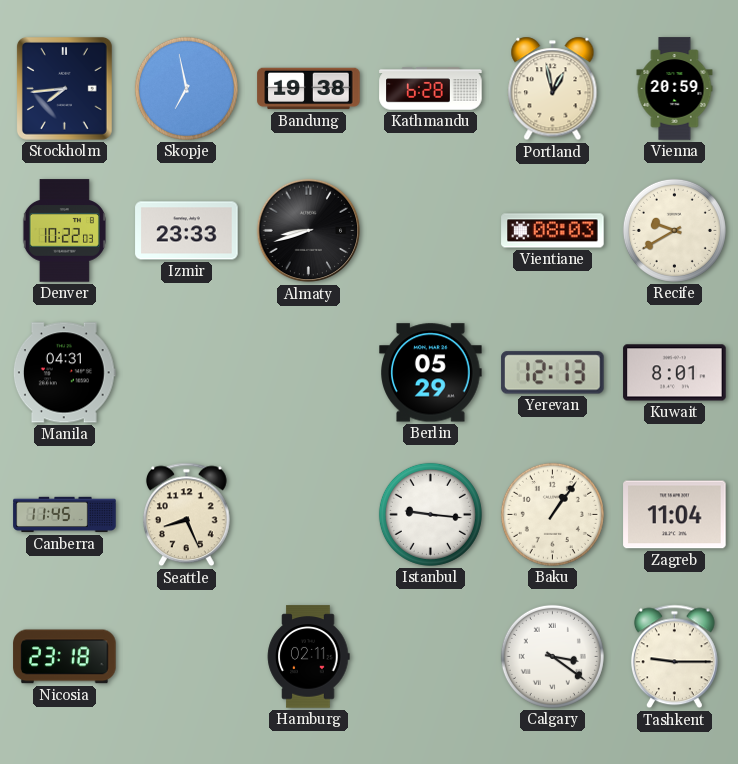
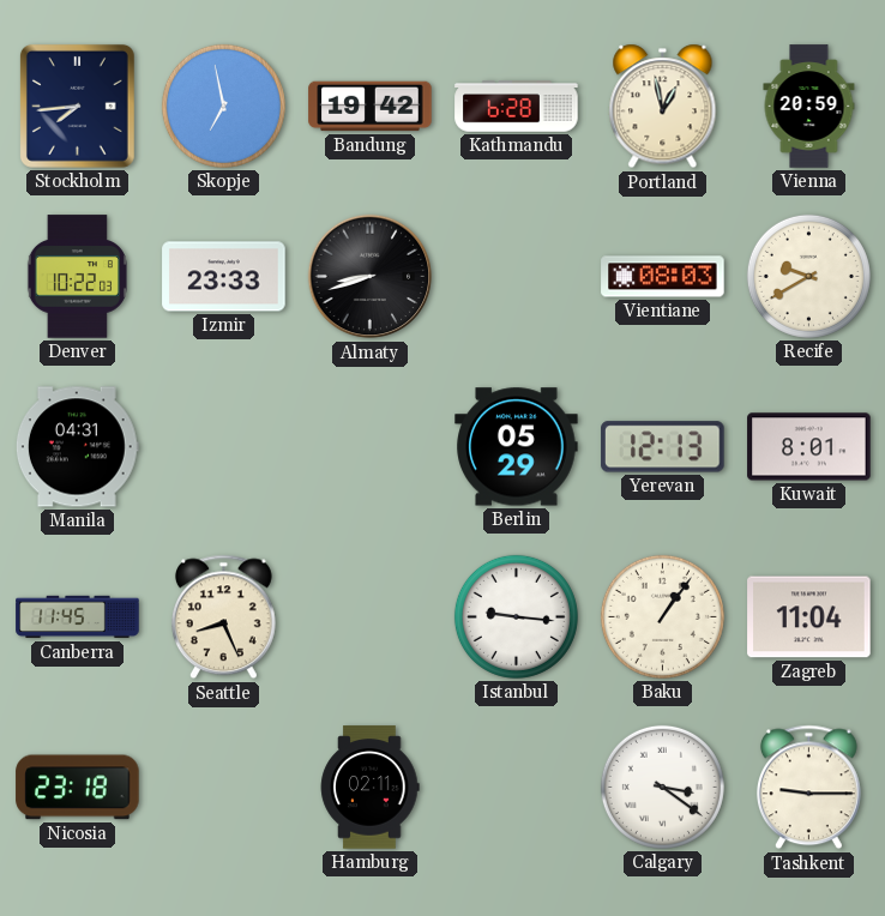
Bandung: 19:38 -> 19:42 (371, 107)
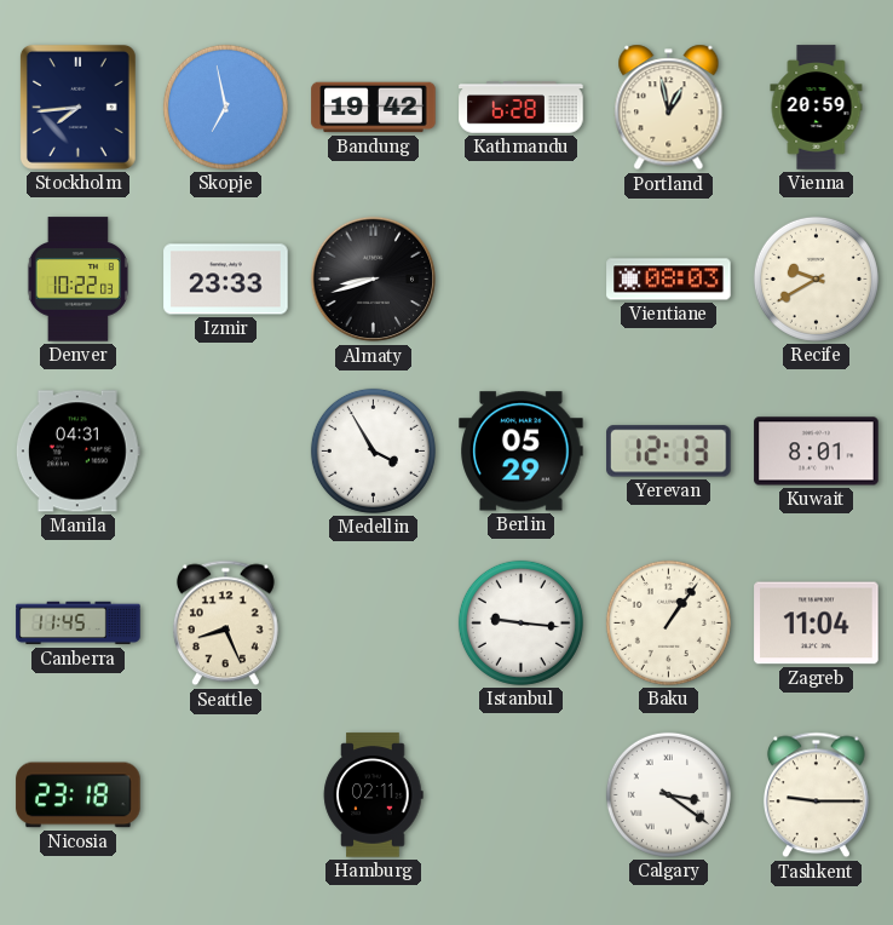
Medellin: none -> 3:55 (373, 450)
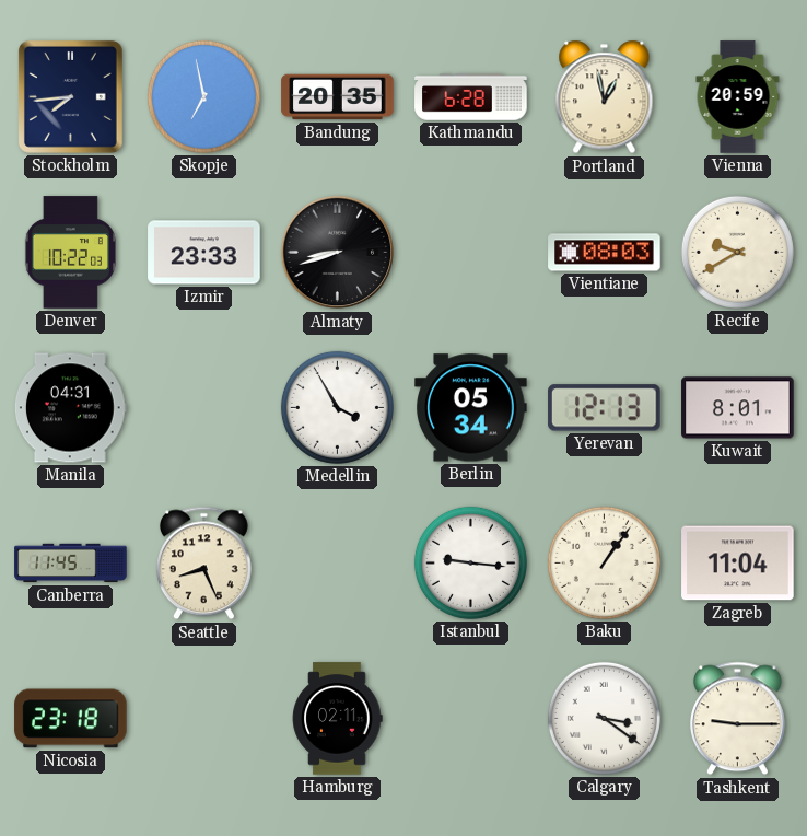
Bandung: 19:42 -> 20:35 (338, 97)
Berlin: 05:29 -> 05:34 (471, 408)
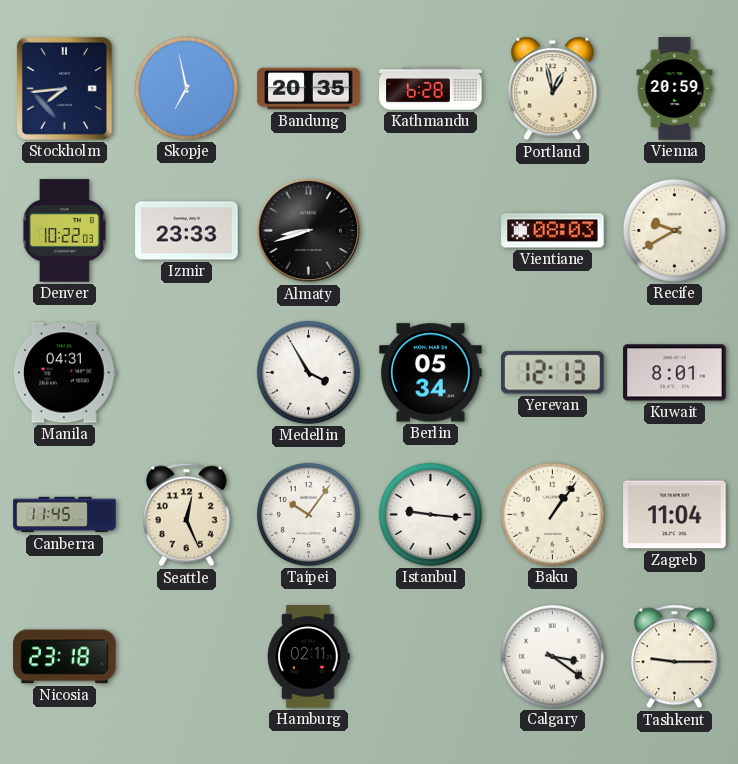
Seattle: 8:26 -> 12:26 (186, 515)
Taipei: none -> 10:06 (308, 514)
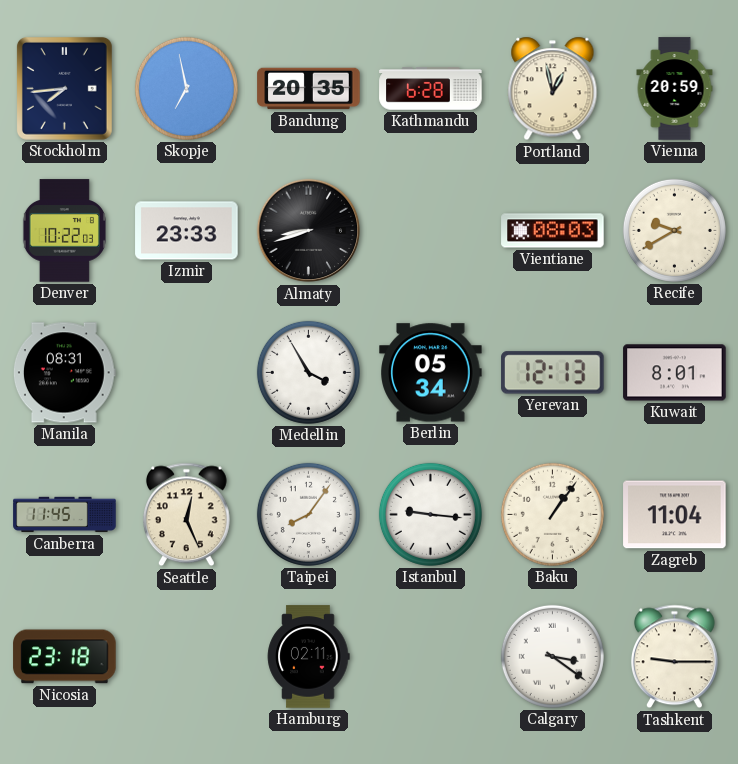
Manila: 04:31 -> 08:31 (64, 373)
Taipei: 10:06 -> 8:06 (308, 514)
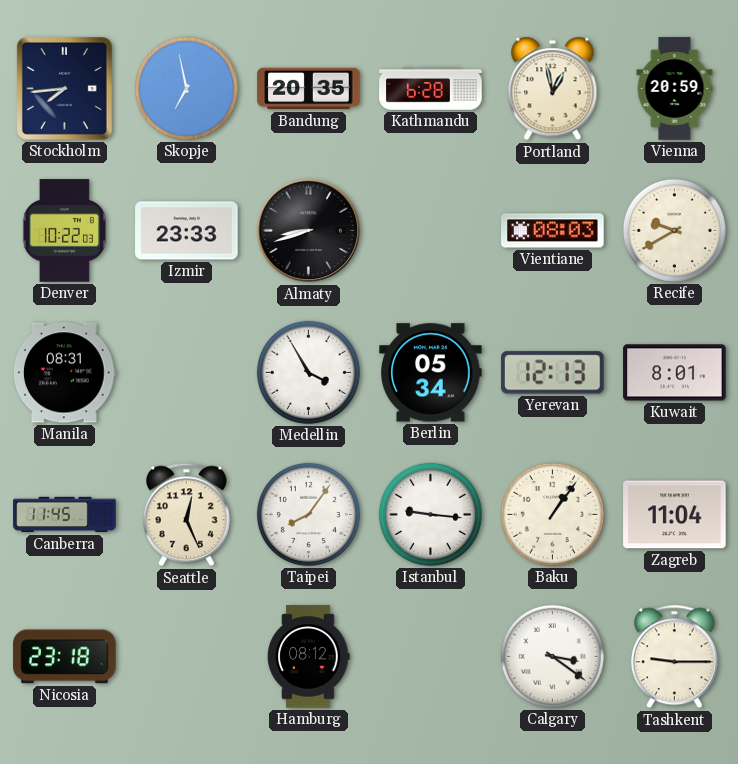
Hamburg: 02:11 -> 08:12 (308, 657)
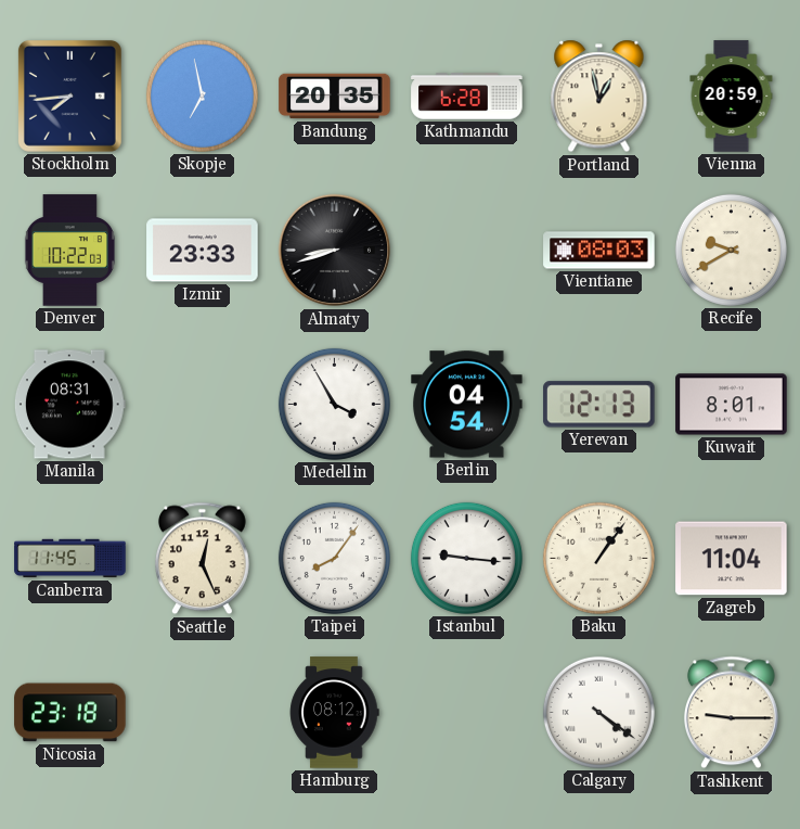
Berlin: 05:34 -> 04:54 (467, 405)
Calgary: 3:21 -> 4:21 (598, 712)
